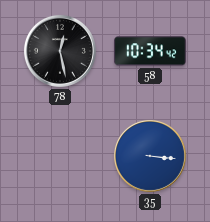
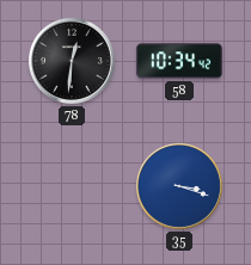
78: 12:28 -> 12:31 (72, 61)
35: 3:16 -> 3:18 (179, 186)
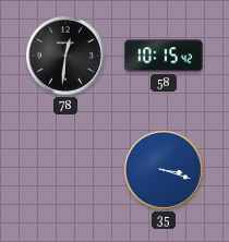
58: 10:34 -> 10:15 (164, 56)
